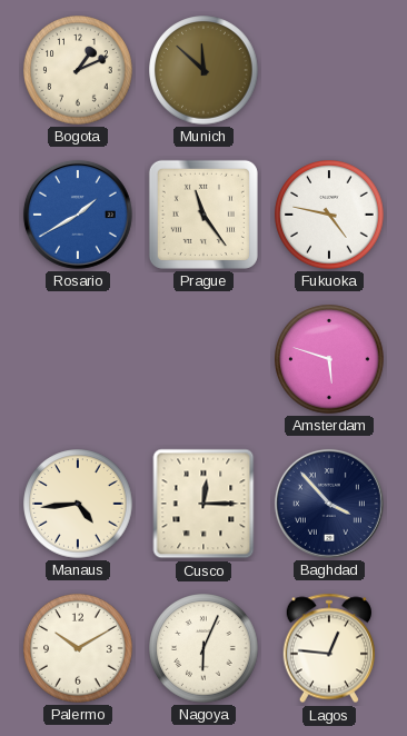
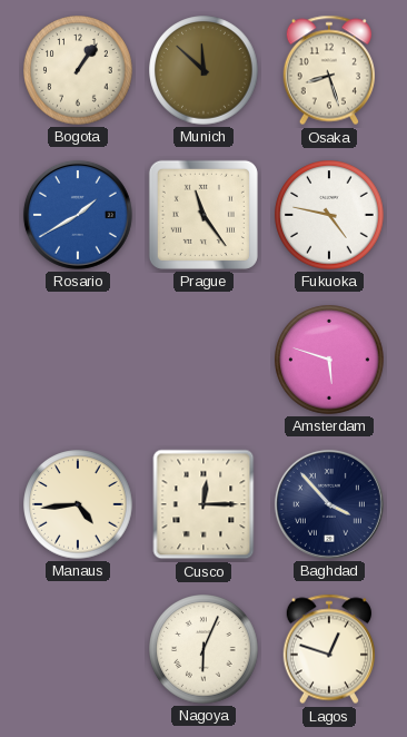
Bogota: 1:11 -> 1:06 (78, 70)
Osaka: none -> 8:27 (328, 70)
Palermo: 10:10 -> none (78, 648)
Lagos: 12:46 -> 12:48 (328, 649)
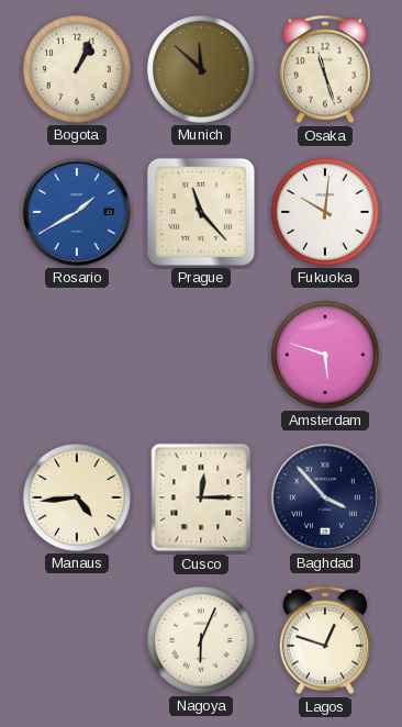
Bogota: 1:06 -> 1:04 (77, 69)
Osaka: 8:27 -> 11:27 (324, 69)
Prague: 11:24 -> 11:23 (201, 212)
Fukuoka: 4:47 -> 10:01 (325, 212)
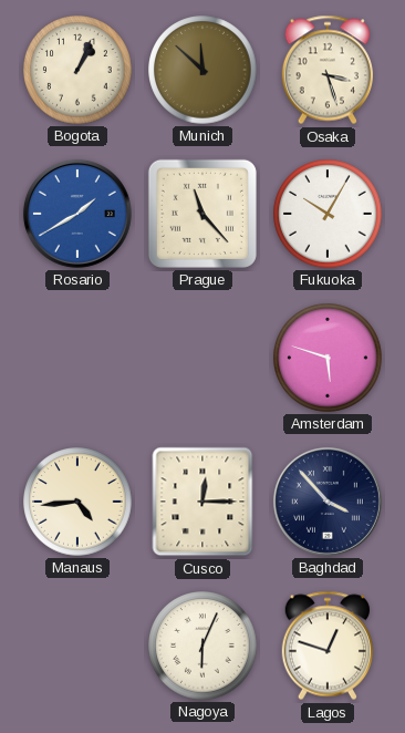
Osaka: 11:27 -> 3:27 (326, 70)
Fukuoka: 10:01 -> 10:05 (328, 214)
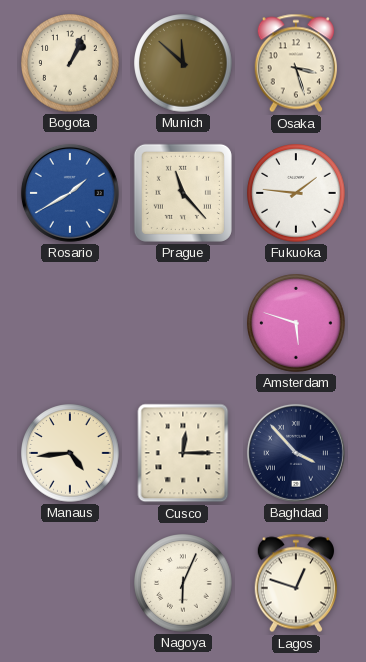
Fukuoka: 10:05 -> 1:46 (296, 193)
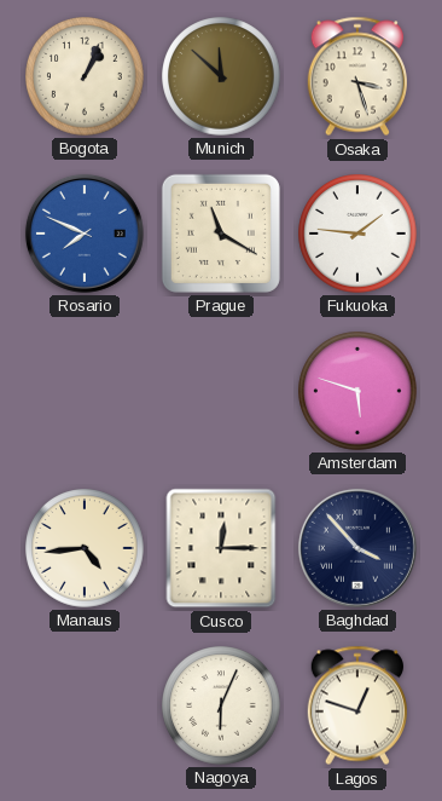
Rosario: 1:40 -> 7:49 (85, 234)
Prague: 11:23 -> 11:20 (221, 234)
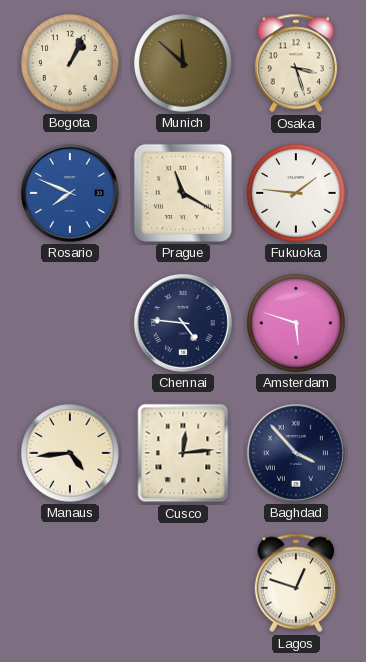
Chennai: none -> 4:46 (183, 323)
Cusco: 12:15 -> 12:14 (183, 453)
Nagoya: 6:04 -> none (221, 705)
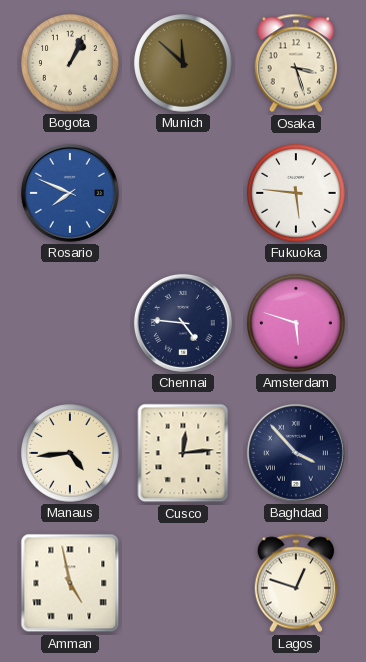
Prague: 11:20 -> none (183, 193)
Fukuoka: 1:46 -> 5:46 (296, 193)
Amman: none -> 4:58 (70, 583)
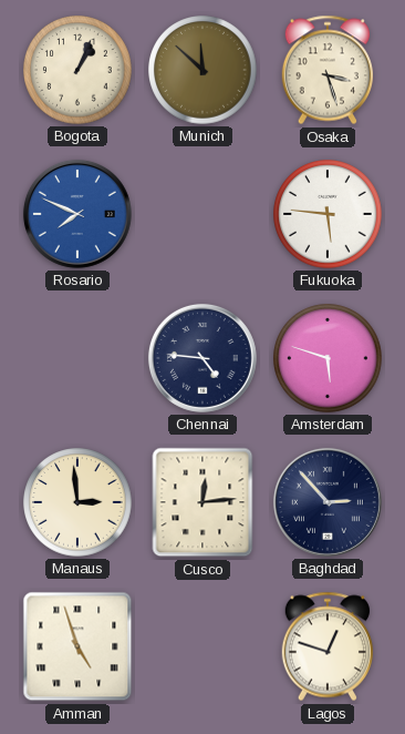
Manaus: 4:44 -> 2:59 (77, 502)
Baghdad: 3:53 -> 2:53 (328, 502)
Amman: 4:58 -> 4:57 (77, 646)
